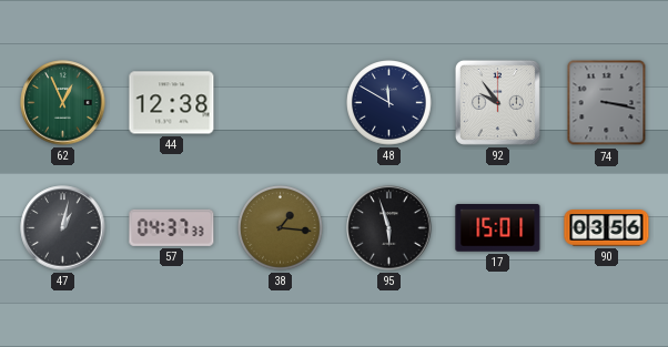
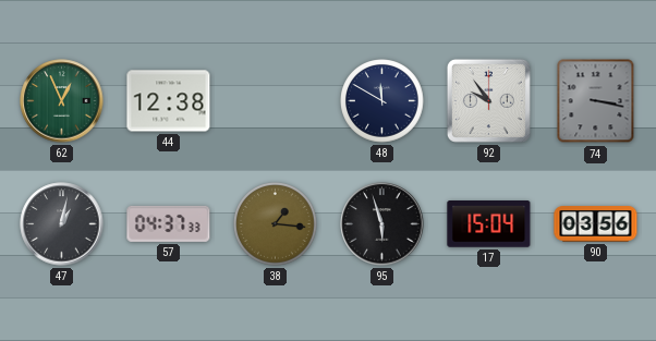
17: 15:01 -> 15:04 (489, 224)
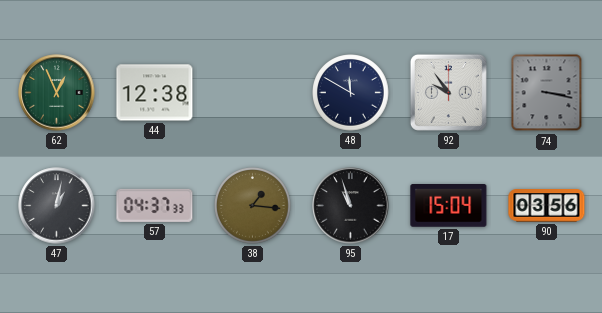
95: 5:57 -> 10:57 (351, 206)
